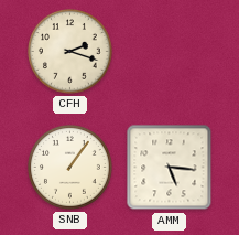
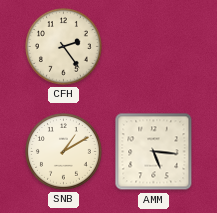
CFH: 2:18 -> 2:24 (64, 47)
SNB: 1:06 -> 1:10 (64, 152)
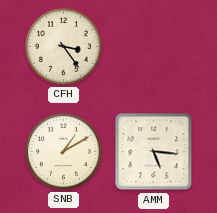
CFH: 2:24 -> 3:24 (64, 47)
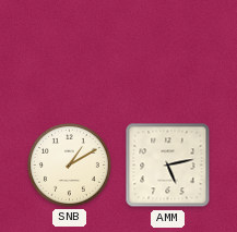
CFH: 3:24 -> none (64, 47)
AMM: 5:16 -> 5:13 (168, 166)
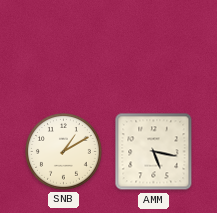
AMM: 5:13 -> 5:17 (154, 152)
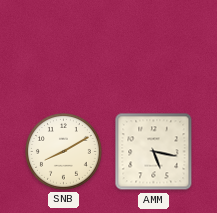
SNB: 1:10 -> 8:10 (64, 152)
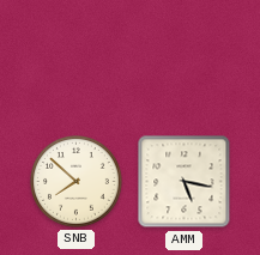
SNB: 8:10 -> 7:52 (77, 182)
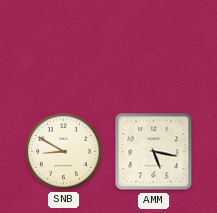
SNB: 7:52 -> 8:50 (64, 152)
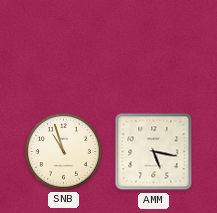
SNB: 8:50 -> 10:57 (64, 152)
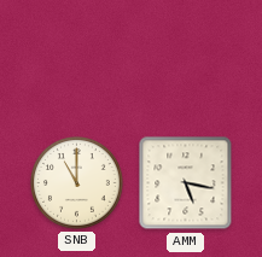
SNB: 10:57 -> 11:00 (77, 183)
